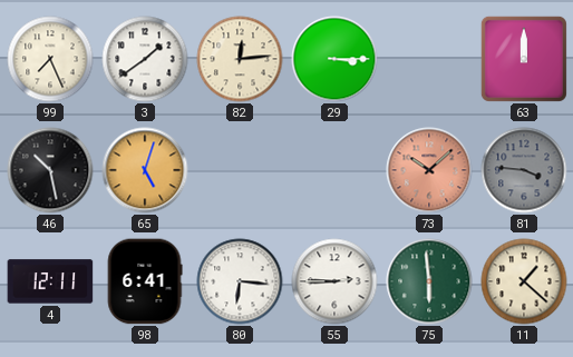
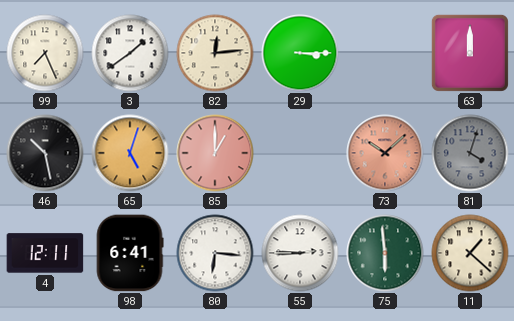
85: none -> 1:00 (215, 153)
81: 3:46 -> 4:03 (470, 153)
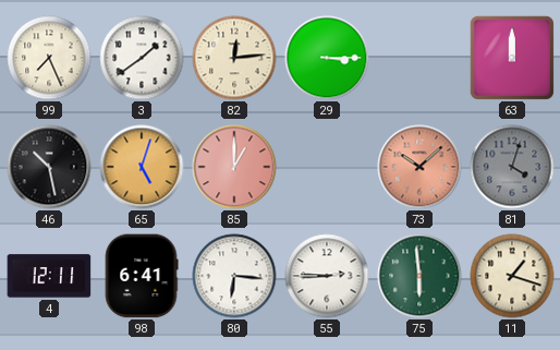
11: 1:22 -> 1:18 (512, 276)
